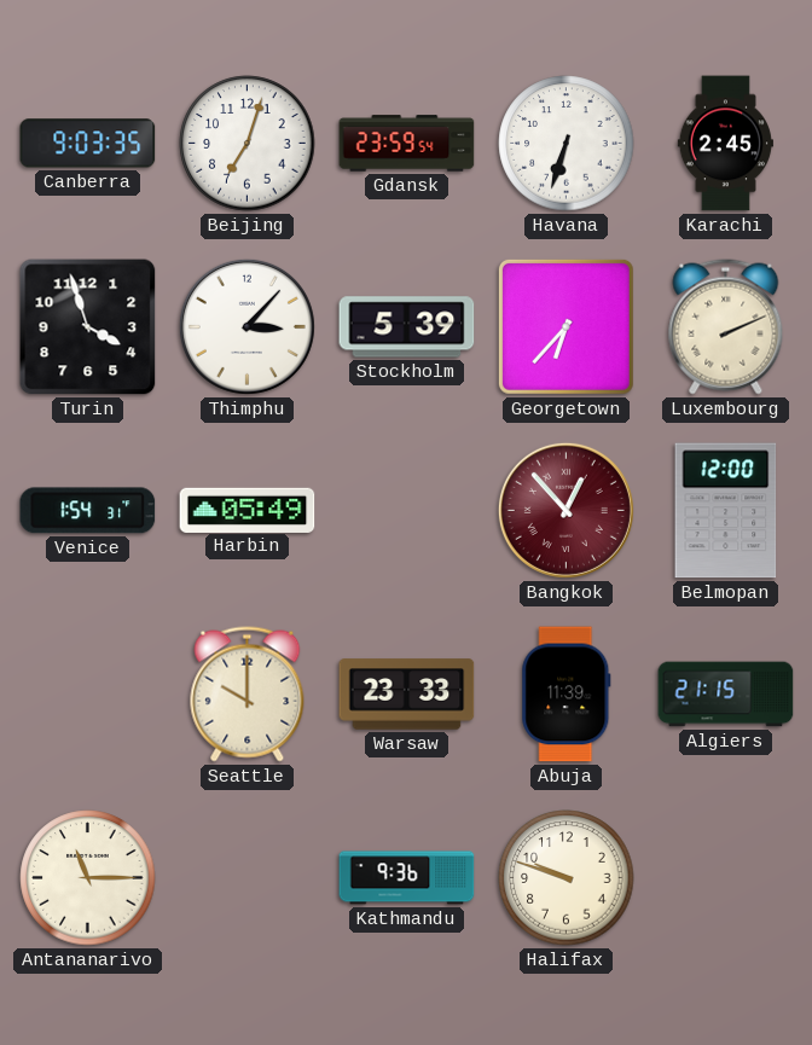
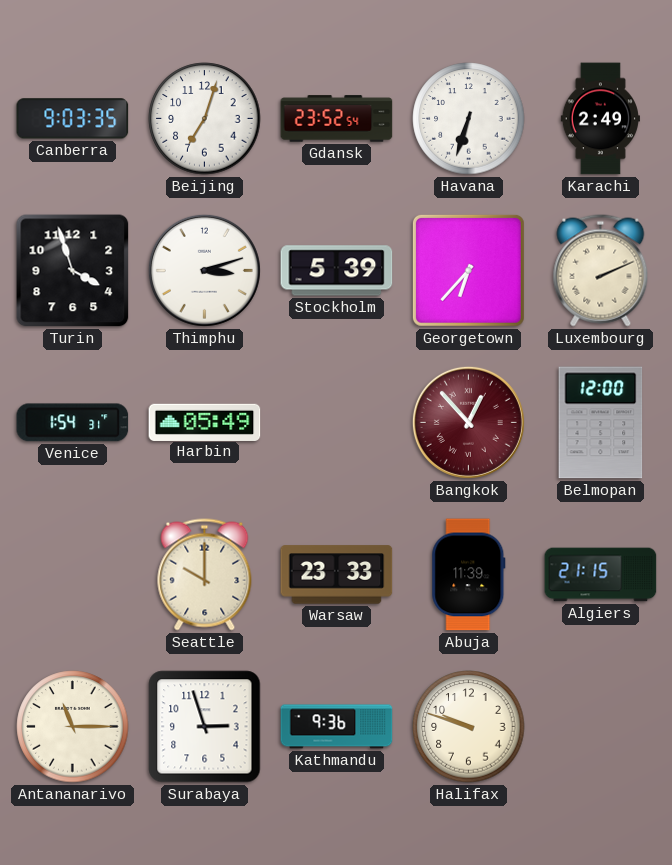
Gdansk: 23:59 -> 23:52 (337, 119)
Karachi: 2:45 -> 2:49 (600, 119)
Thimphu: 3:07 -> 3:12 (204, 270)
Surabaya: none -> 2:57 (205, 727)
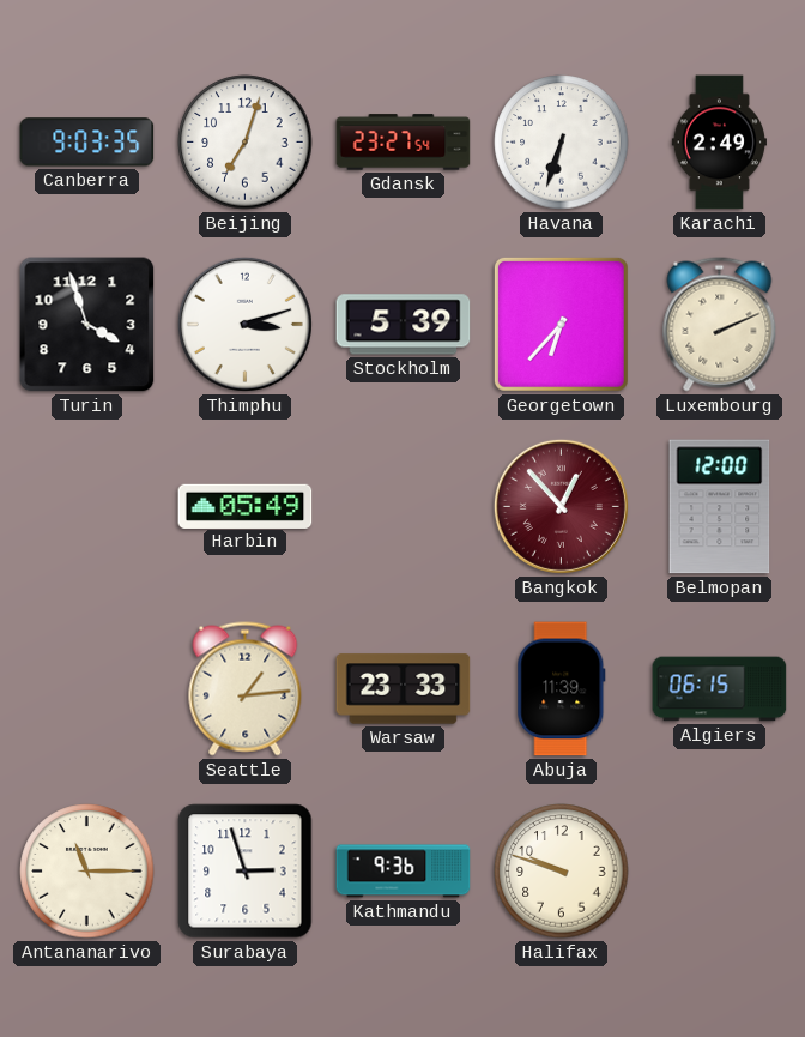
Gdansk: 23:52 -> 23:27 (404, 143)
Venice: 1:54 -> none (73, 423)
Seattle: 10:00 -> 1:14 (246, 689)
Algiers: 21:15 -> 06:15 (720, 689)
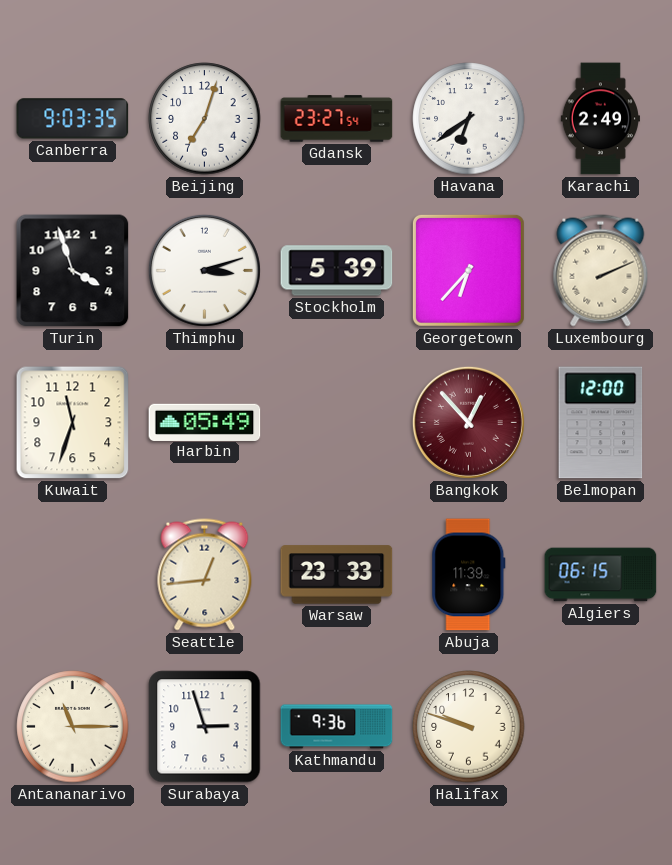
Havana: 6:33 -> 6:39 (469, 119)
Kuwait: none -> 11:33 (73, 423)
Seattle: 1:14 -> 12:44 (205, 575)
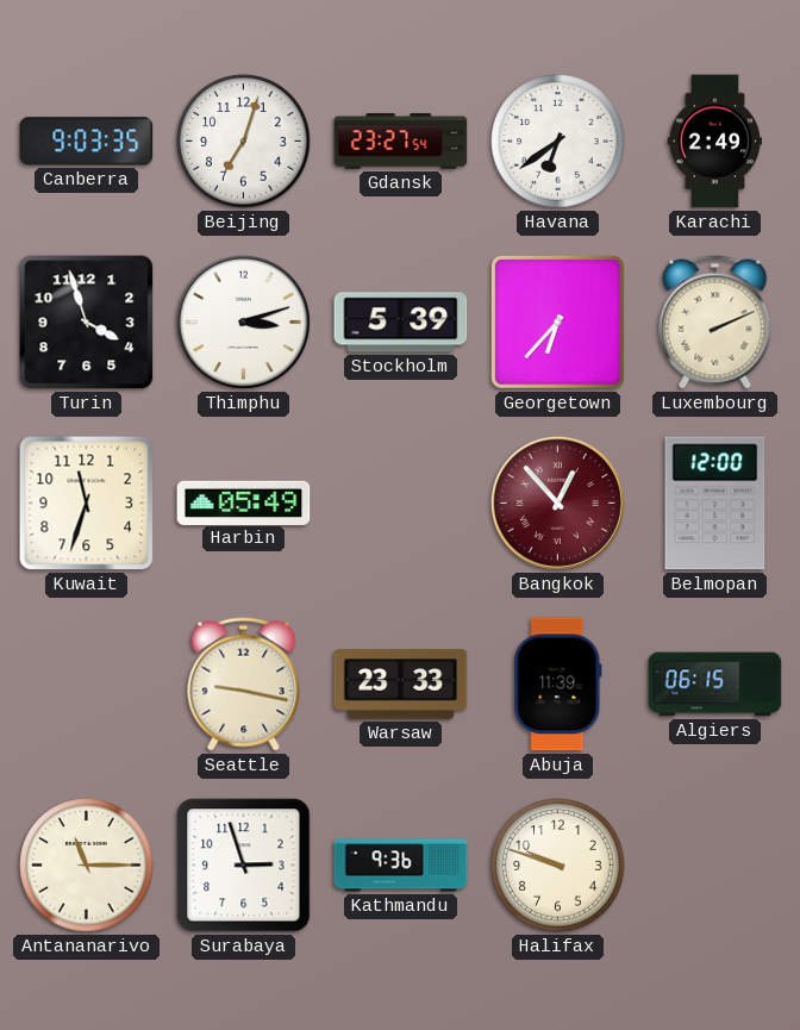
Seattle: 12:44 -> 9:17 (244, 685)
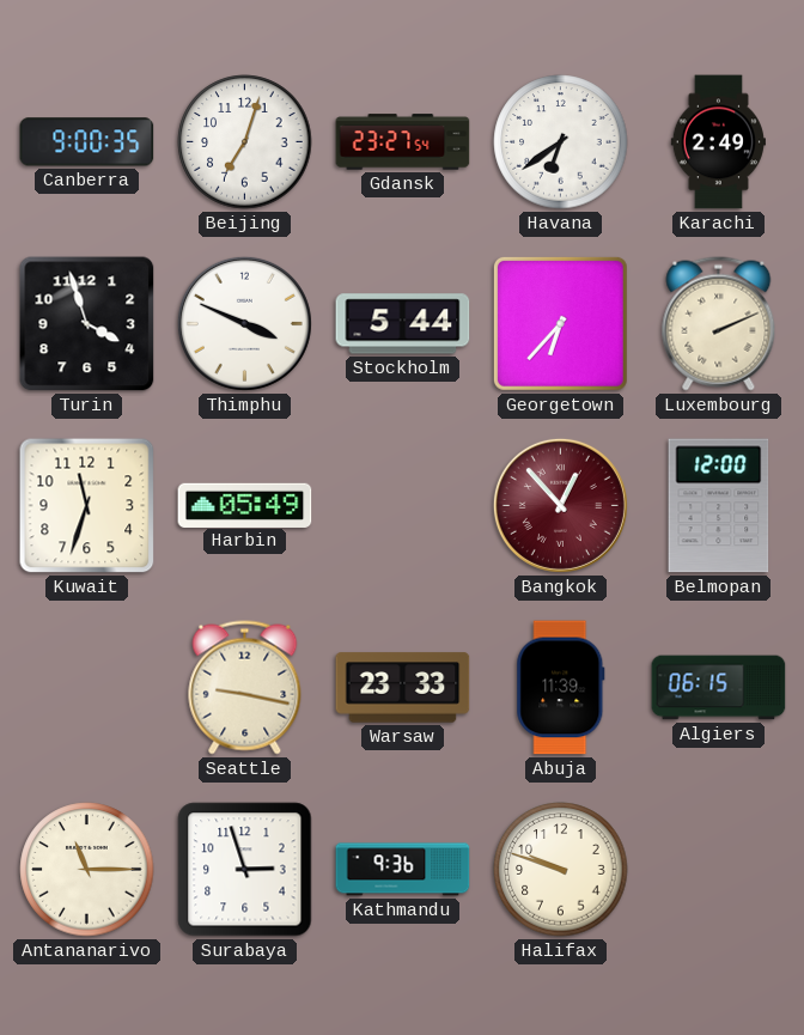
Canberra: 9:03 -> 9:00 (87, 142)
Thimphu: 3:12 -> 3:49 (244, 323)
Stockholm: 5:39 -> 5:44 (403, 324)
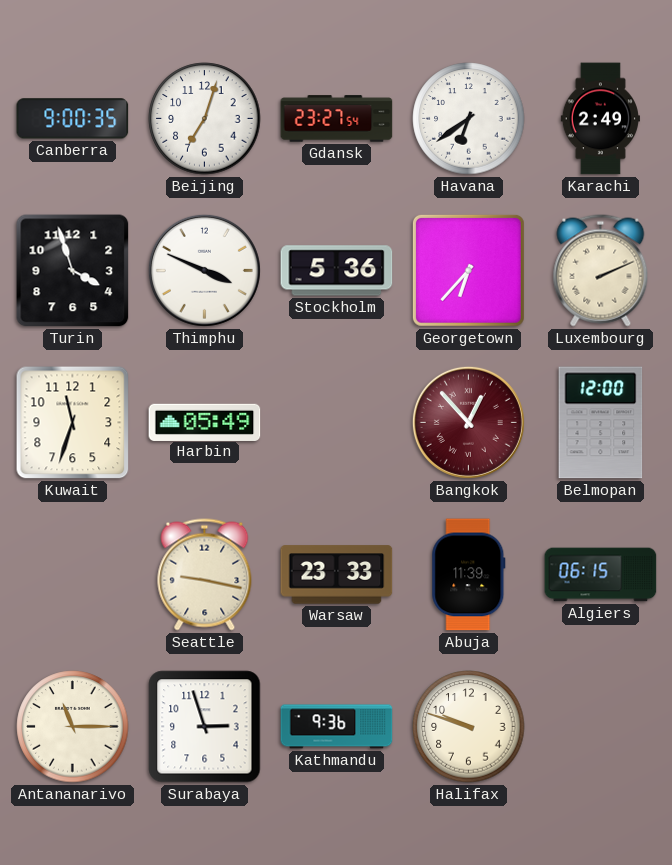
Stockholm: 5:44 -> 5:36 (337, 271)
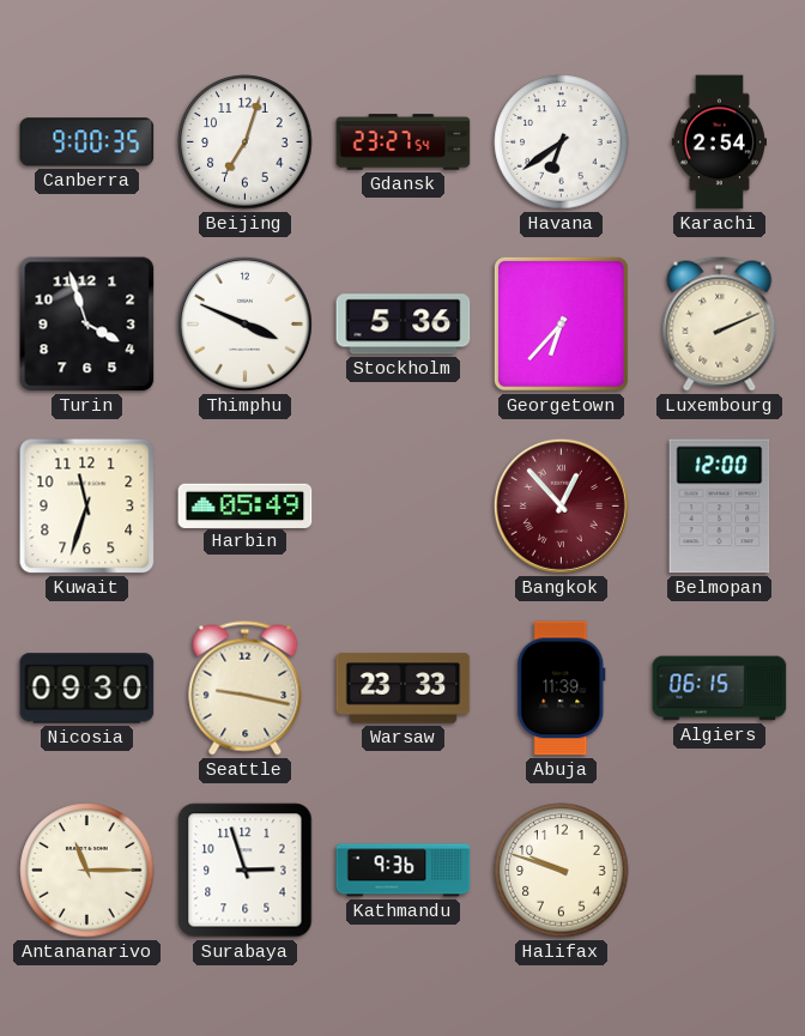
Karachi: 2:49 -> 2:54 (719, 143)
Nicosia: none -> 09:30 (87, 689)
